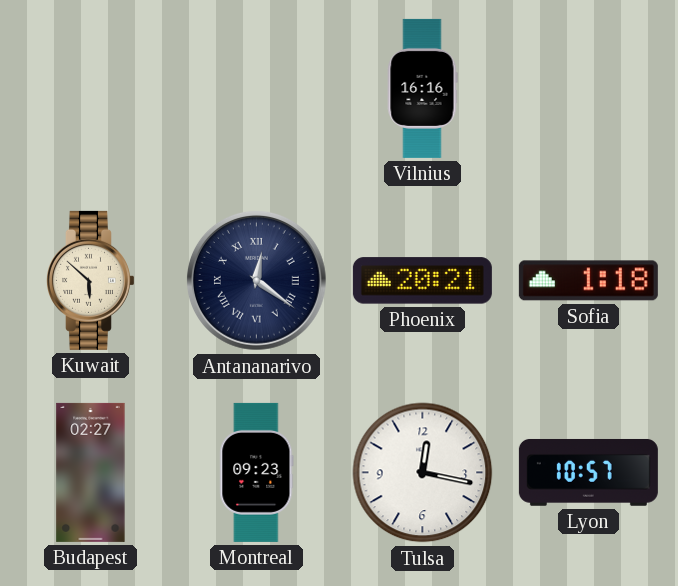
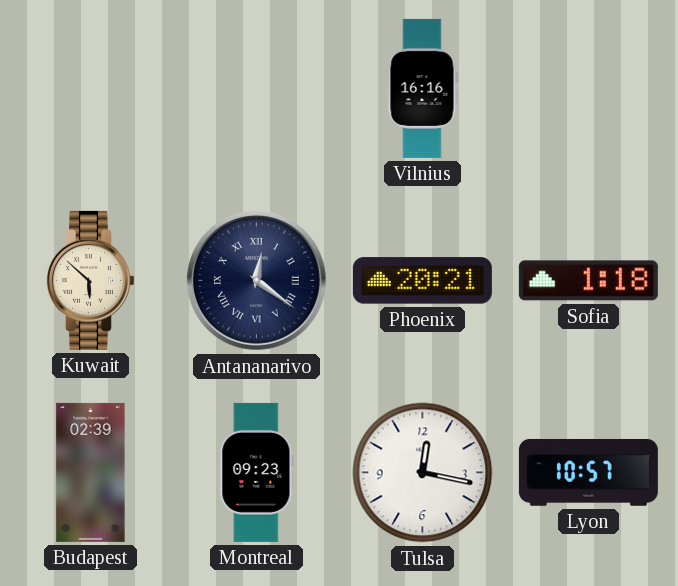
Budapest: 02:27 -> 02:39 (91, 472)
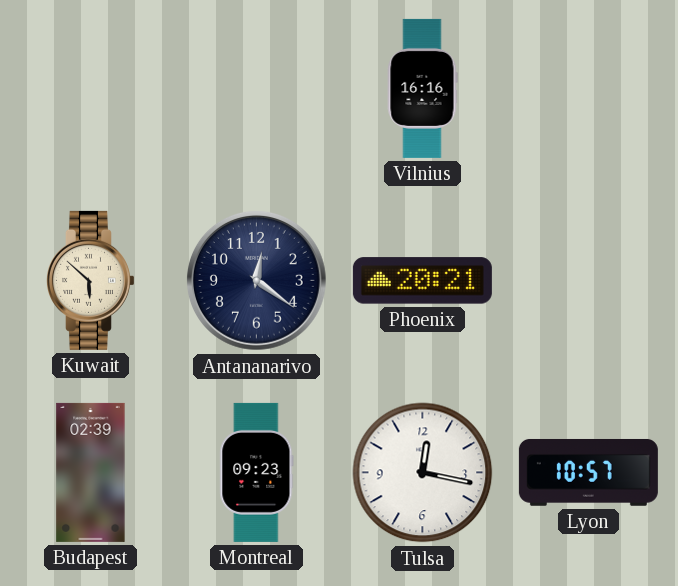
Antananarivo numerals: Roman -> Arabic (256, 280)
Sofia: 1:18 -> none (588, 281)
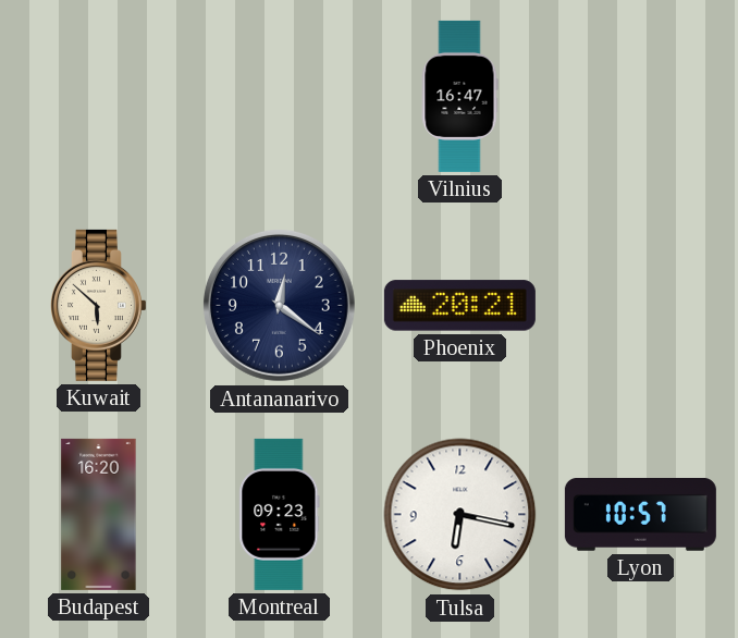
Vilnius: 16:16 -> 16:47 (459, 96)
Budapest: 02:39 -> 16:20 (99, 514)
Tulsa: 12:17 -> 6:17 (460, 515)
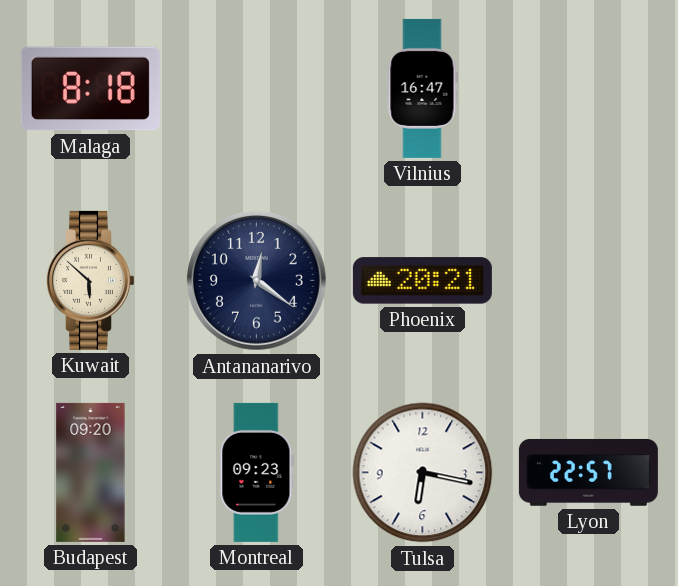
Malaga: none -> 8:18 (90, 89)
Budapest: 16:20 -> 09:20 (91, 472)
Lyon: 10:57 -> 22:57 (588, 472)
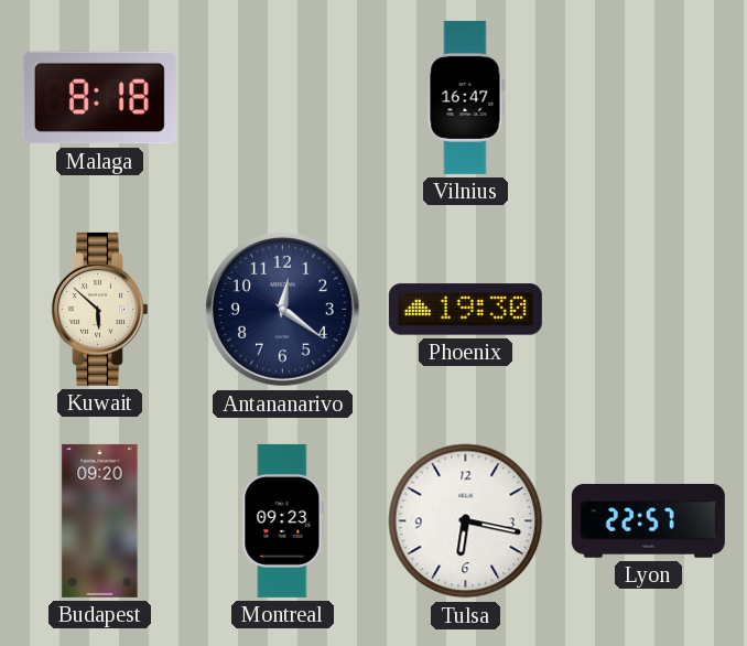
Phoenix: 20:21 -> 19:30 (465, 310)
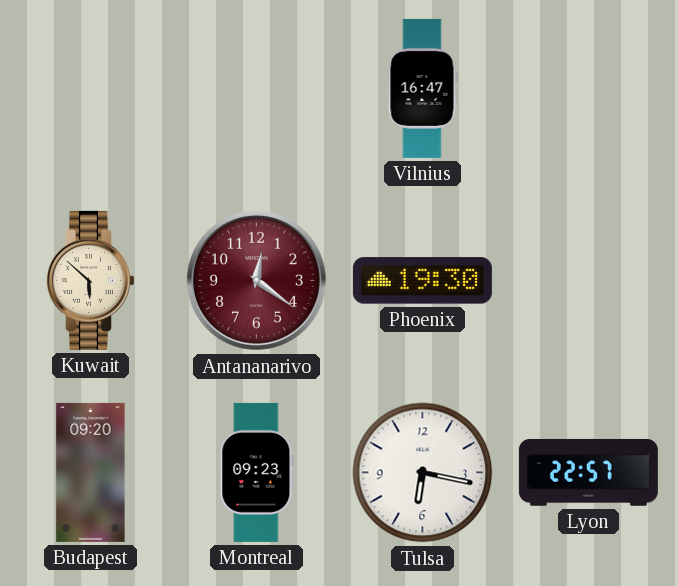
Malaga: 8:18 -> none (99, 98)
Antananarivo dial: navy -> burgundy (256, 280)
